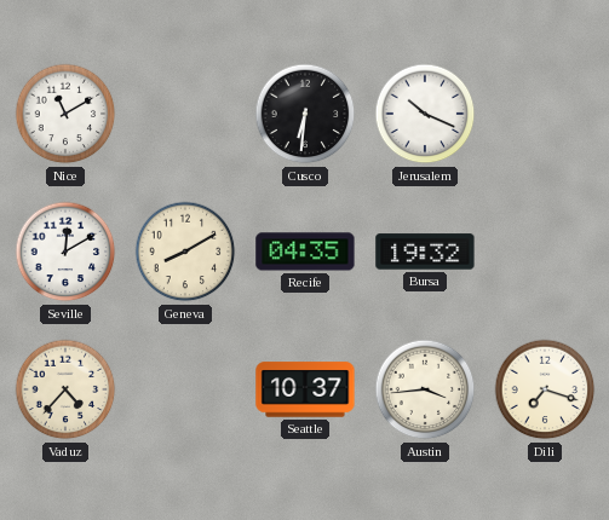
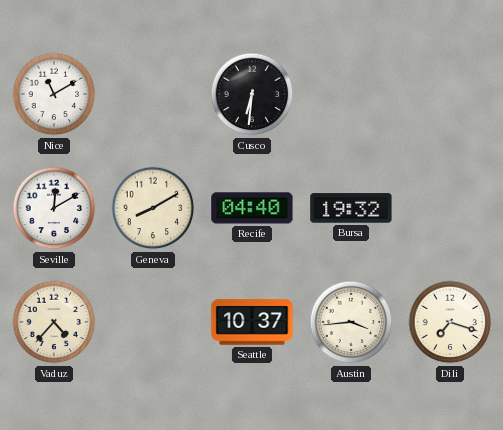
Jerusalem: 10:19 -> none (425, 114)
Recife: 04:35 -> 04:40 (252, 208)
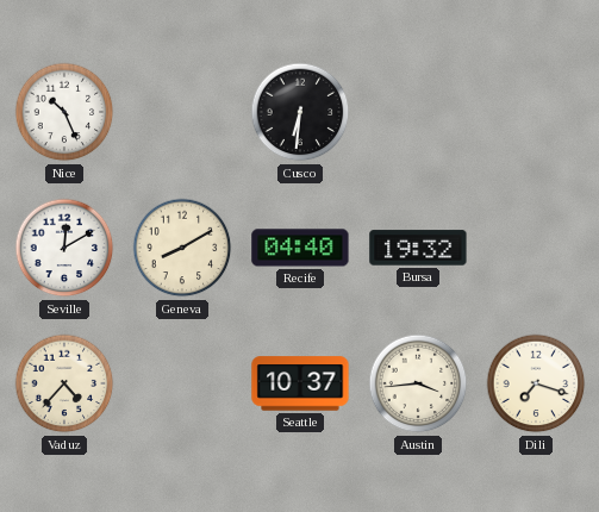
Nice: 11:10 -> 10:26 (64, 112)
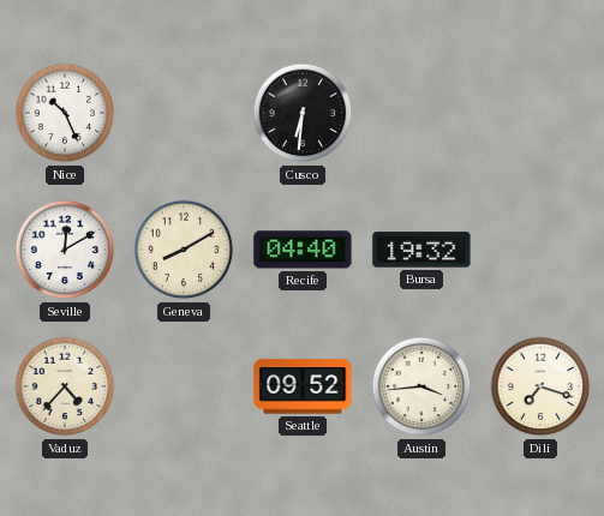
Seattle: 10:37 -> 09:52 (303, 386)
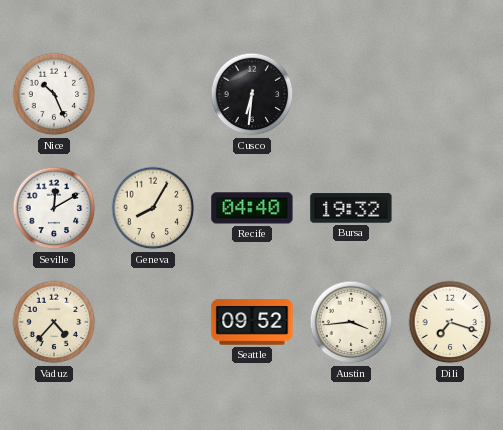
Geneva: 8:10 -> 8:05 (153, 208)
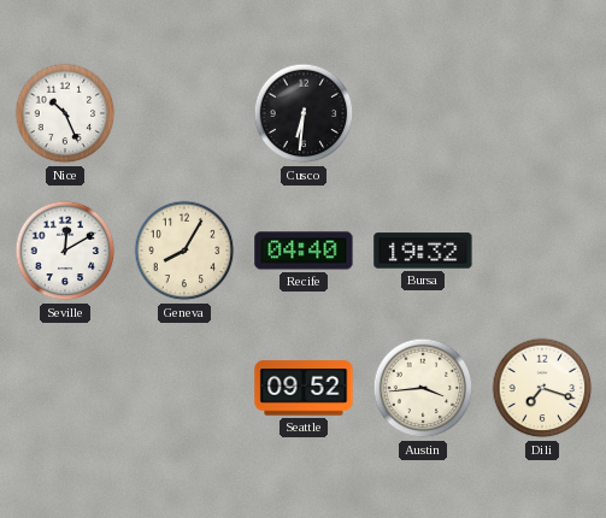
Vaduz: 4:37 -> none (54, 322)
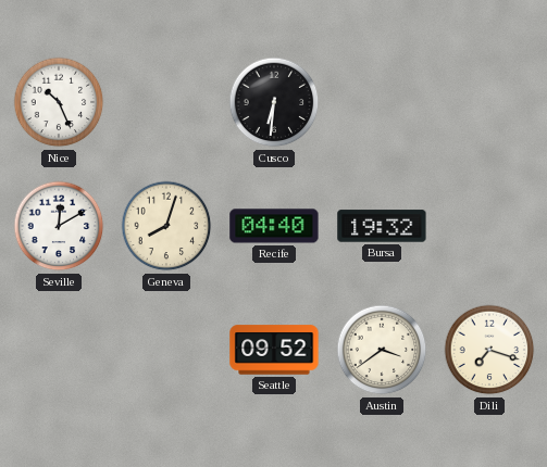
Geneva: 8:05 -> 8:03 (166, 226)
Austin: 3:44 -> 3:39 (382, 350)
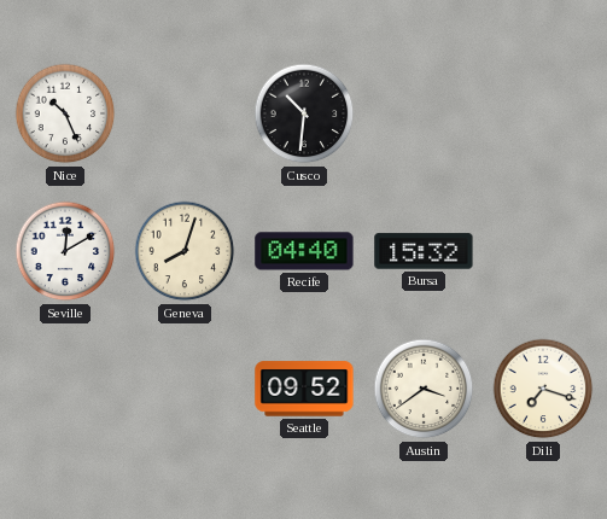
Cusco: 6:31 -> 10:31 (304, 113)
Bursa: 19:32 -> 15:32 (424, 251)
